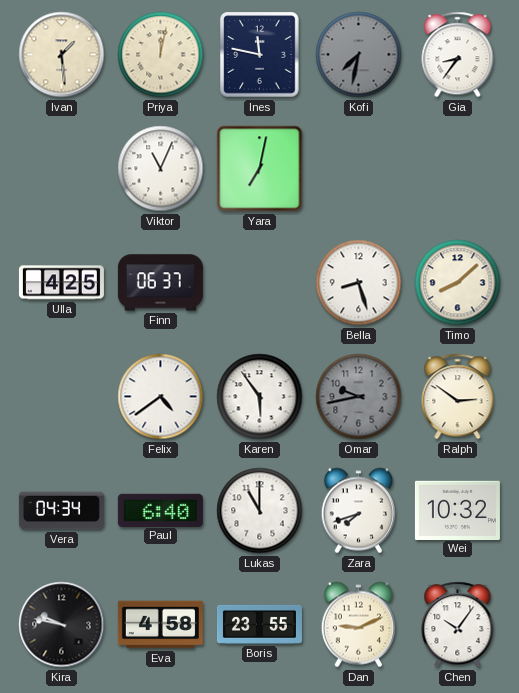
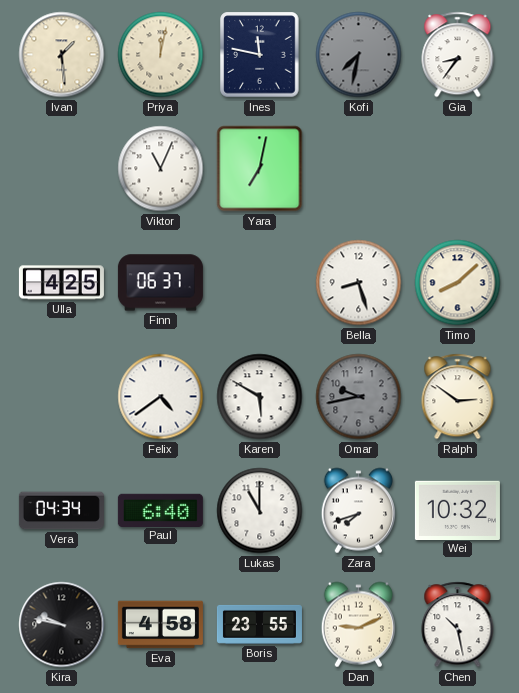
Karen: 5:54 -> 5:50 (260, 397)
Chen: 10:06 -> 10:28 (458, 625)
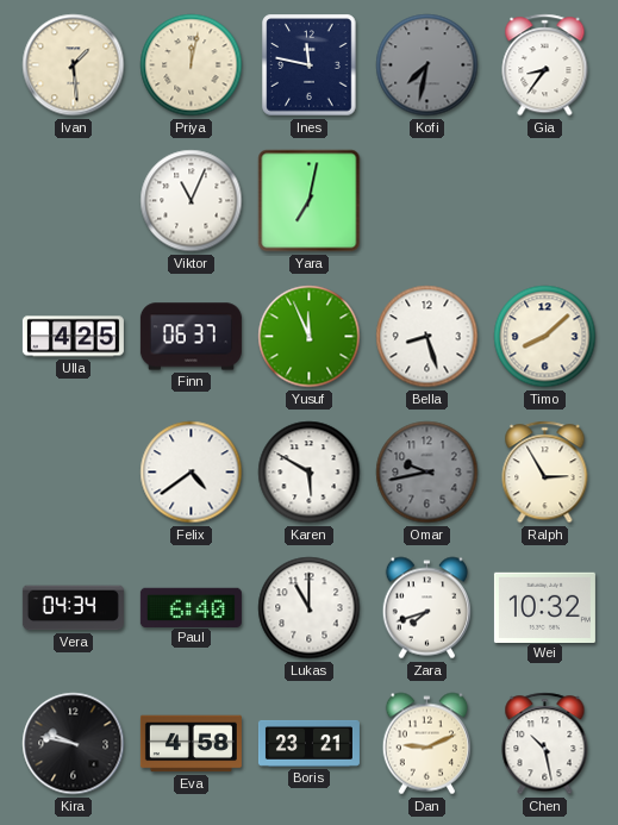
Yusuf: none -> 11:56 (310, 337)
Ralph: 2:51 -> 2:55 (545, 473)
Boris: 23:55 -> 23:21 (308, 743)
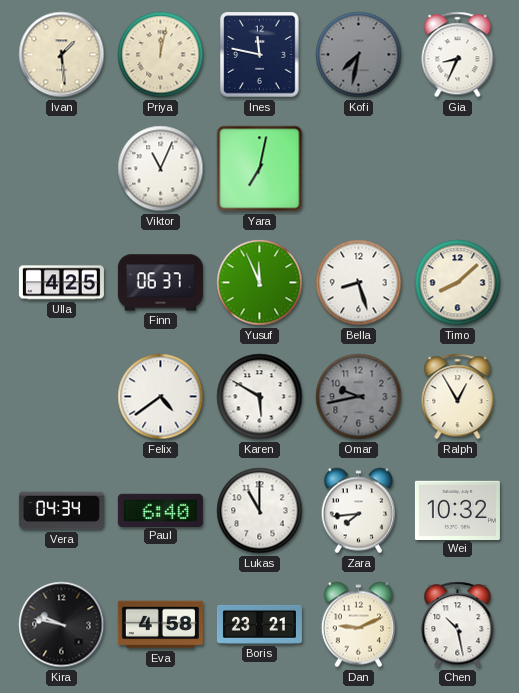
Gia: 8:36 -> 8:34 (458, 55)
Ralph: 2:55 -> 12:55 (458, 397)
Zara: 7:42 -> 7:44 (358, 511)
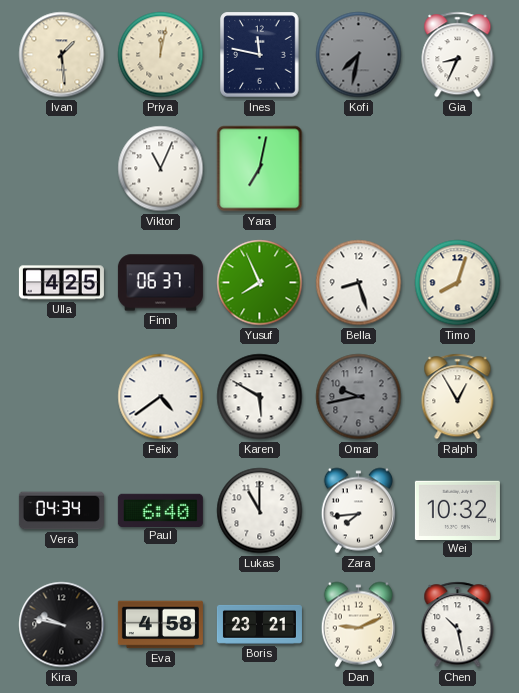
Yusuf: 11:56 -> 7:56 (260, 283)
Timo: 8:08 -> 8:03 (458, 283)
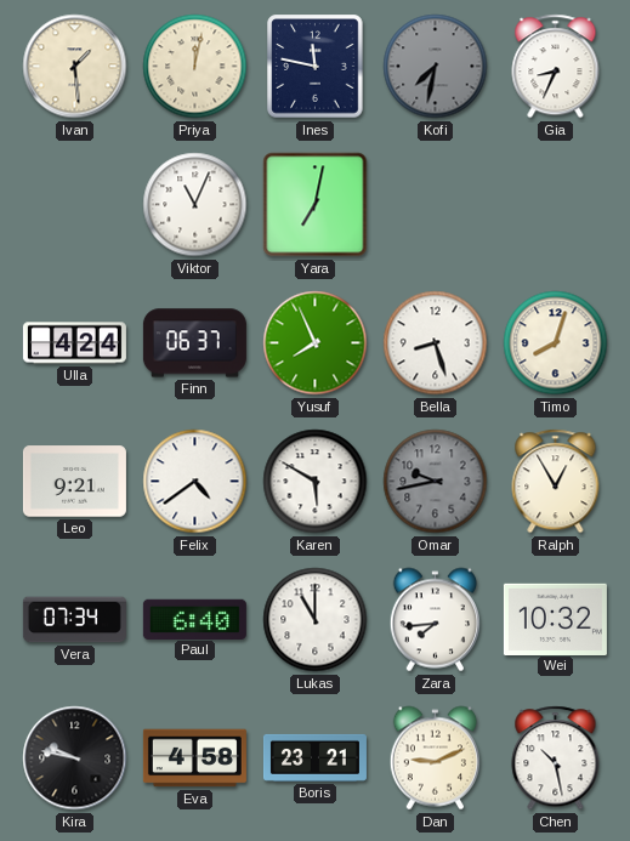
Ulla: 4:25 -> 4:24 (74, 343)
Leo: none -> 9:21 (74, 482)
Vera: 04:34 -> 07:34 (74, 620)
